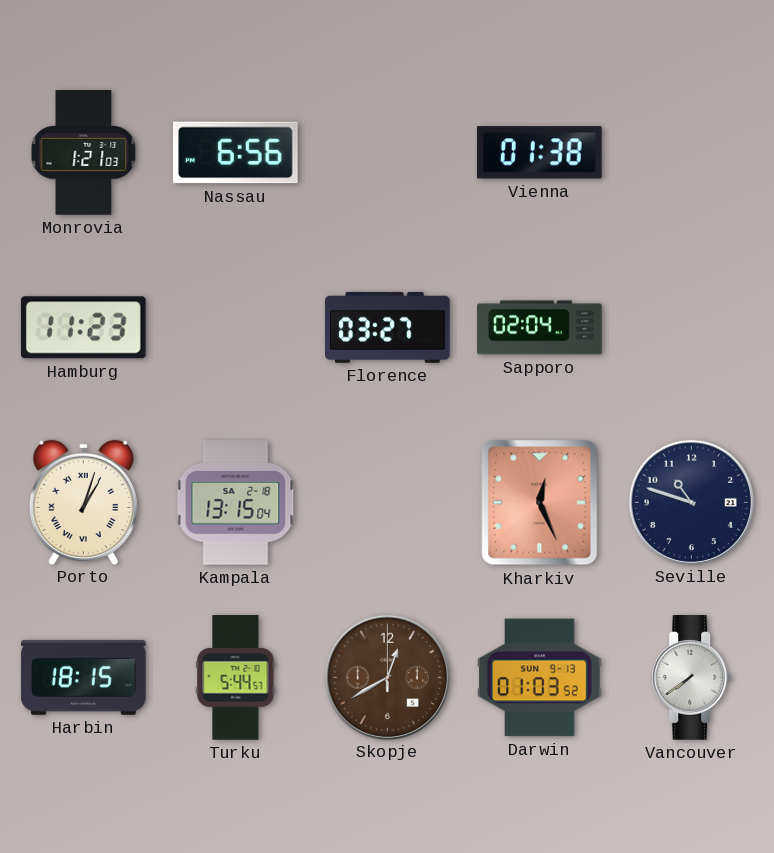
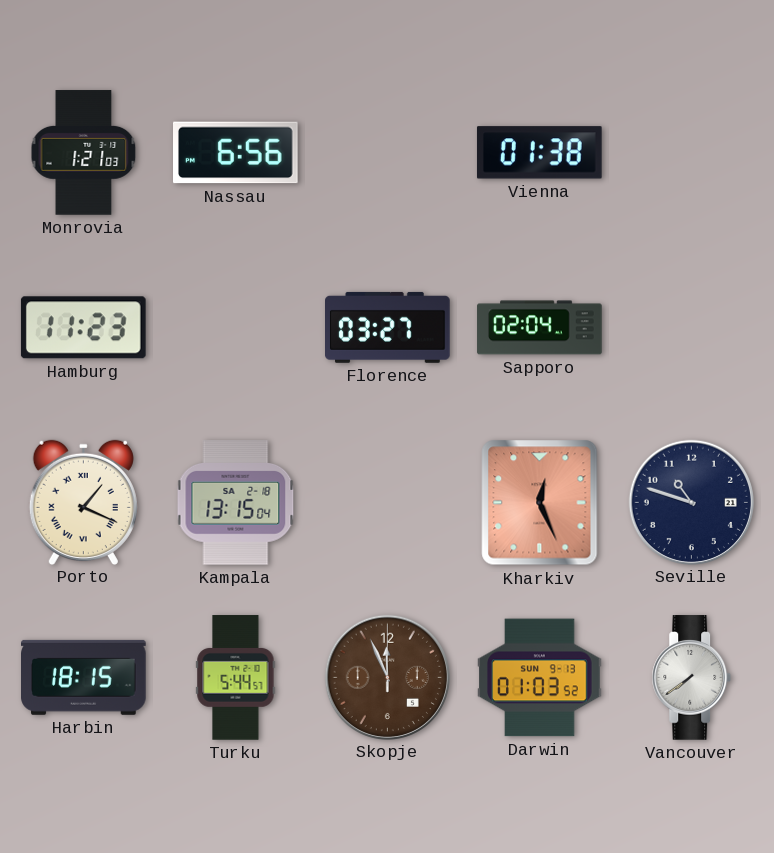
Porto: 1:03 -> 1:19 (83, 502)
Skopje: 12:40 -> 11:56 (387, 677)
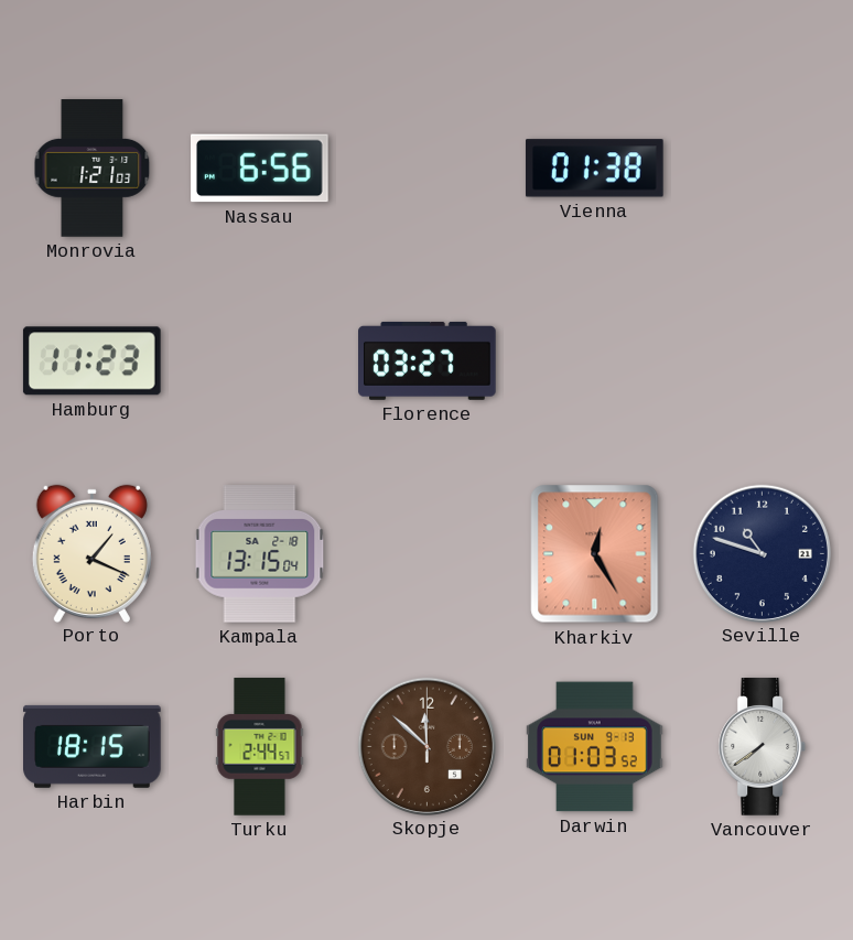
Sapporo: 02:04 -> none (540, 328)
Kharkiv: 12:26 -> 12:25 (595, 554)
Turku: 5:44 -> 2:44 (260, 747)
Skopje: 11:56 -> 11:52 (427, 746)
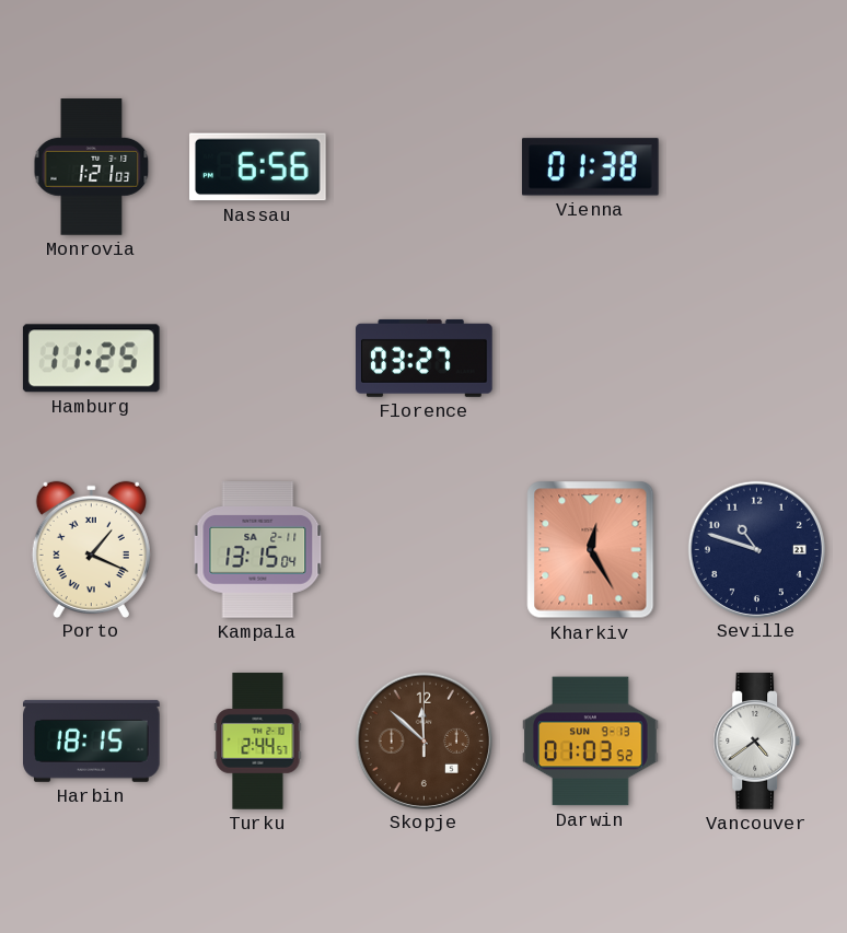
Hamburg: 11:23 -> 11:25 (91, 359)
Kampala date: SA 2-18 -> SA 2-11 (258, 550)
Vancouver: 7:39 -> 4:39 (757, 742)
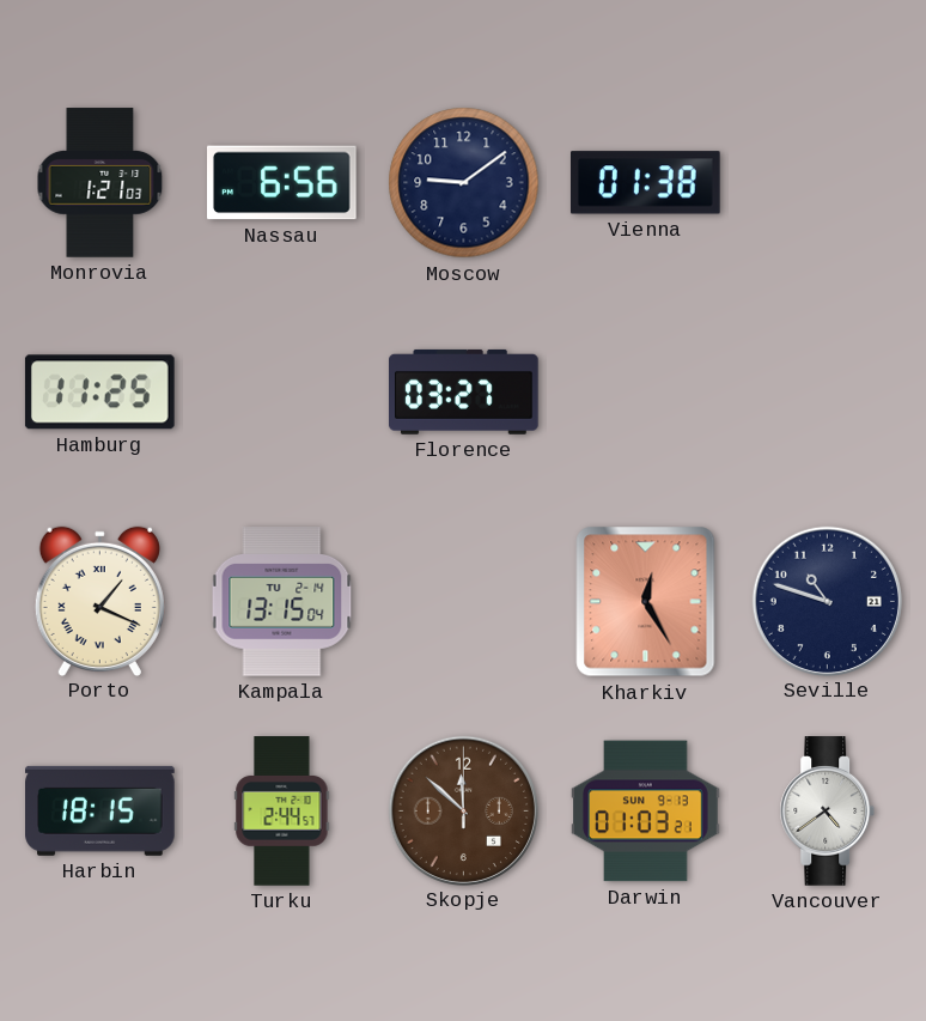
Moscow: none -> 9:09 (464, 183)
Kampala date: SA 2-11 -> TU 2-14 (282, 602)
Darwin: 01:03:52 -> 01:03:21 (646, 812)
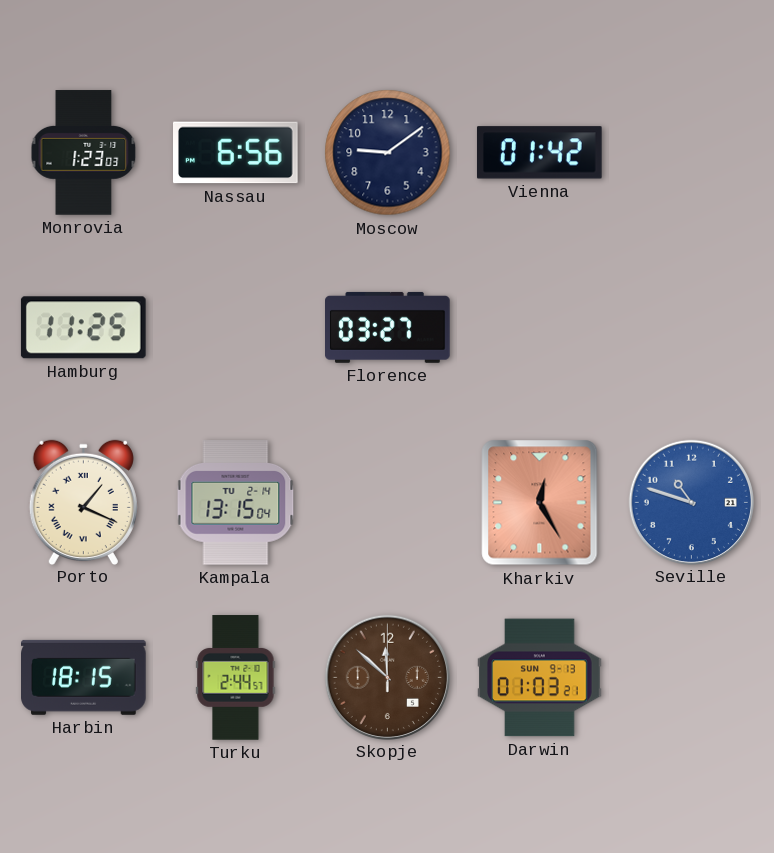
Monrovia: 1:21 -> 1:23 (84, 153)
Vienna: 01:38 -> 01:42 (539, 153)
Seville dial: navy -> blue (691, 502)
Vancouver: 4:39 -> none (828, 812)
